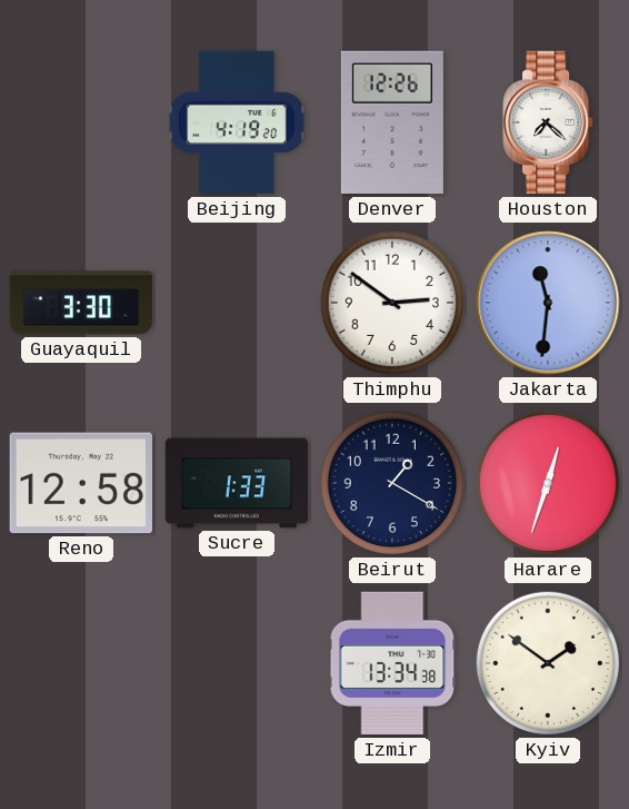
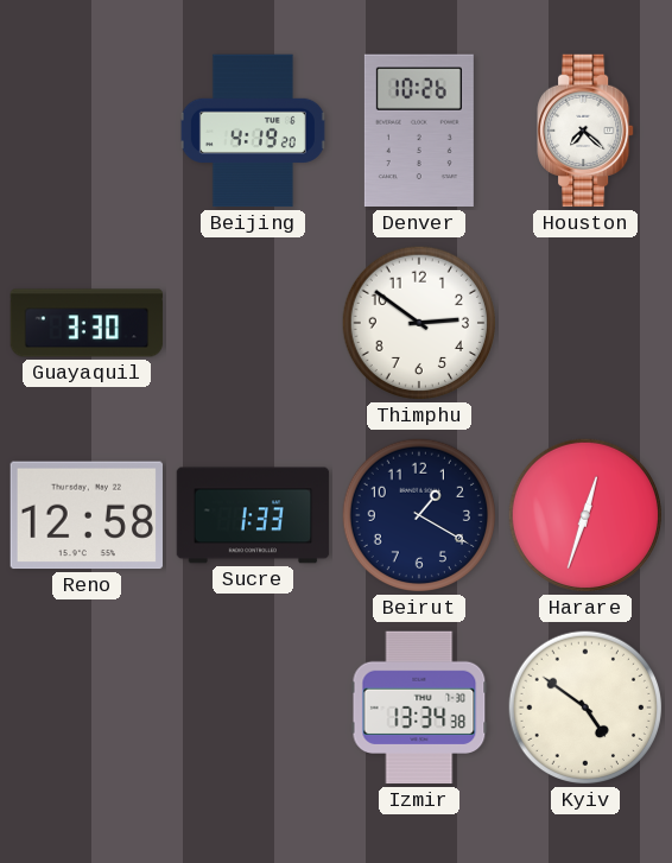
Denver: 12:26 -> 10:26 (419, 131)
Jakarta: 11:31 -> none (548, 303)
Kyiv: 1:51 -> 4:51 (585, 707)
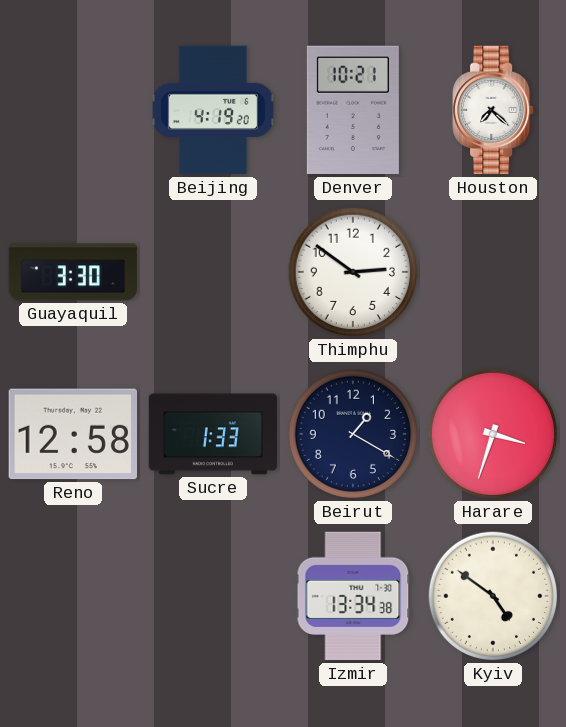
Denver: 10:26 -> 10:21 (353, 110)
Harare: 12:33 -> 3:33 (493, 434)
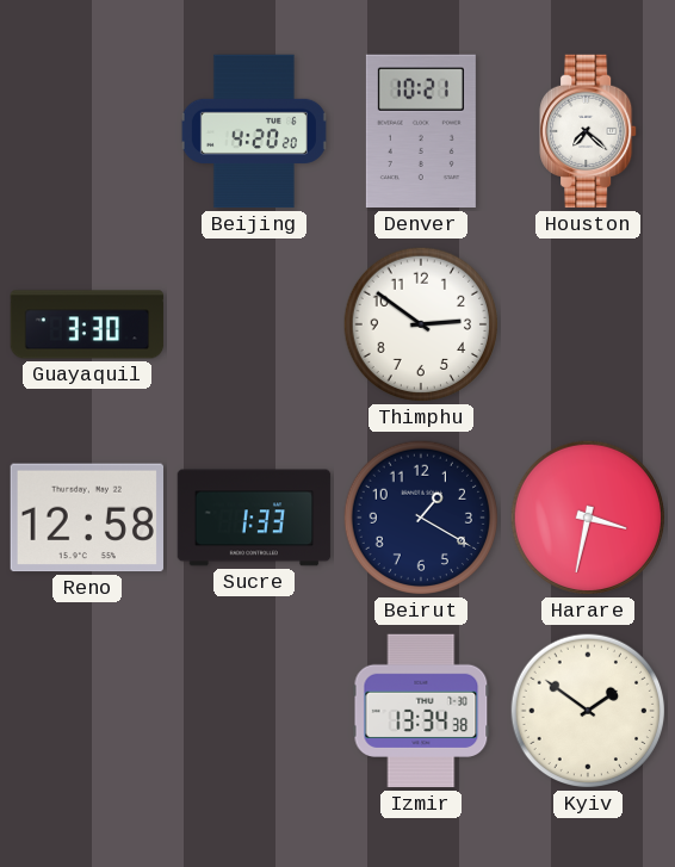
Beijing: 4:19 -> 4:20 (254, 131)
Harare: 3:33 -> 3:32 (588, 518)
Kyiv: 4:51 -> 1:51 (588, 711)
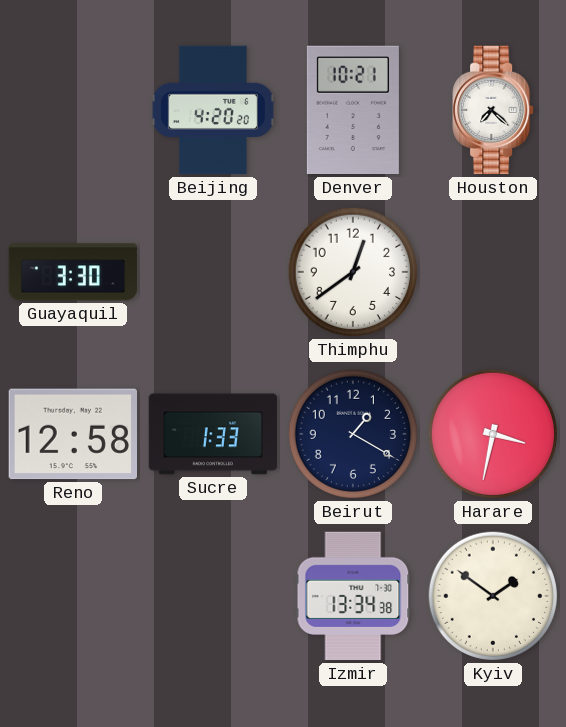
Thimphu: 2:51 -> 12:39 (353, 272)
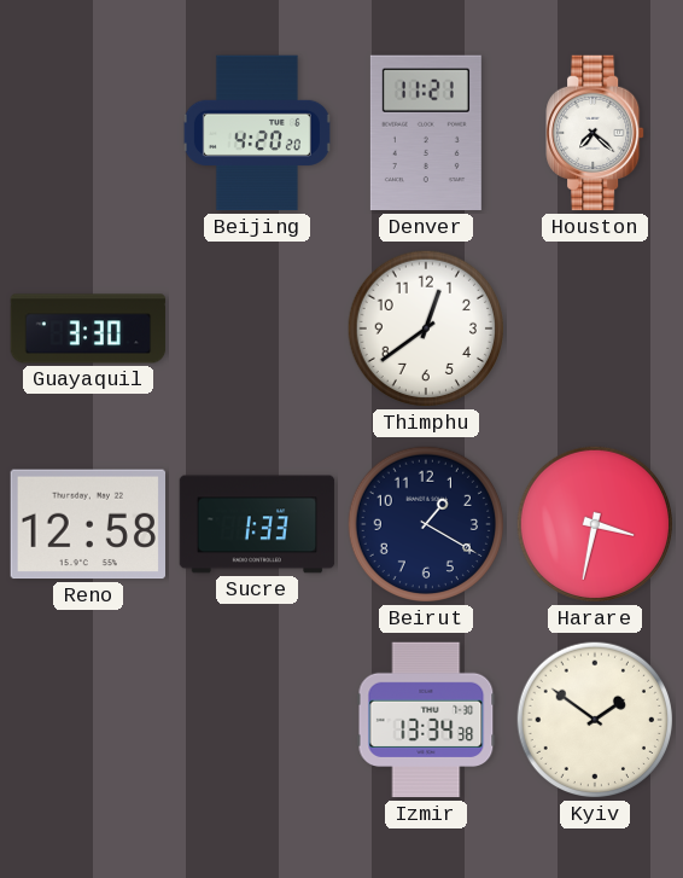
Denver: 10:21 -> 11:21 (426, 133)
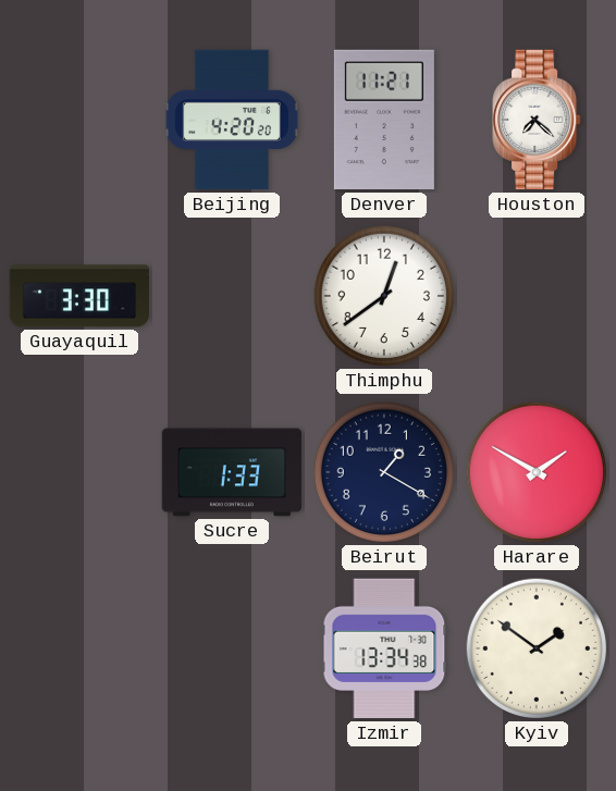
Reno: 12:58 -> none (87, 524)
Harare: 3:32 -> 1:50 (537, 472)
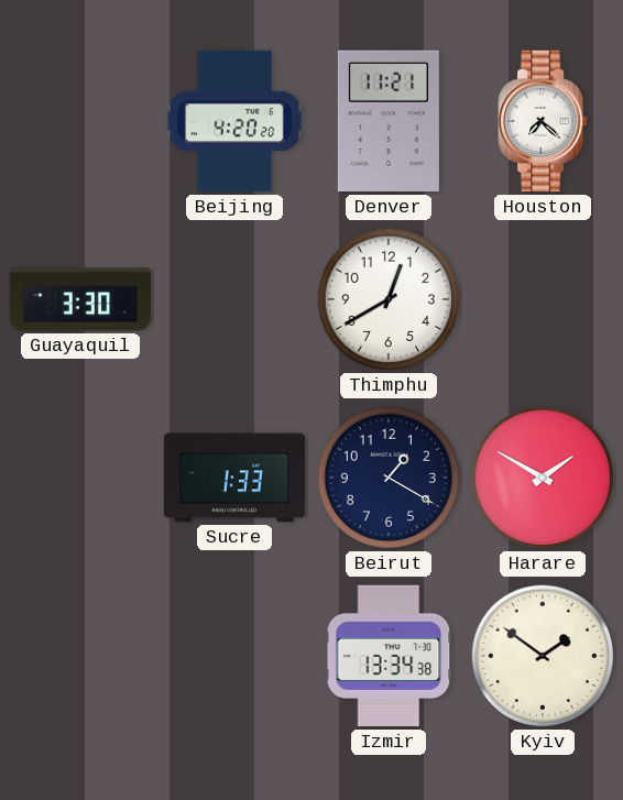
Thimphu: 12:39 -> 12:40 (389, 299)
